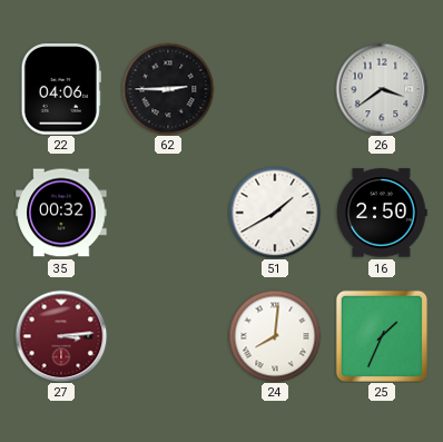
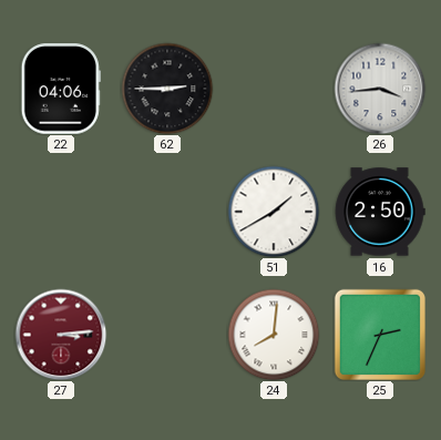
26: 3:39 -> 3:44 (380, 89)
35: 00:32 -> none (61, 213)
25: 1:34 -> 2:34 (379, 334)
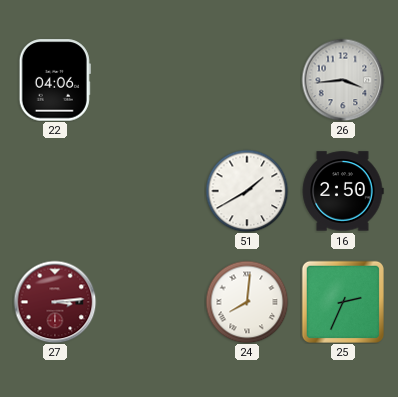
62: 2:45 -> none (167, 89)
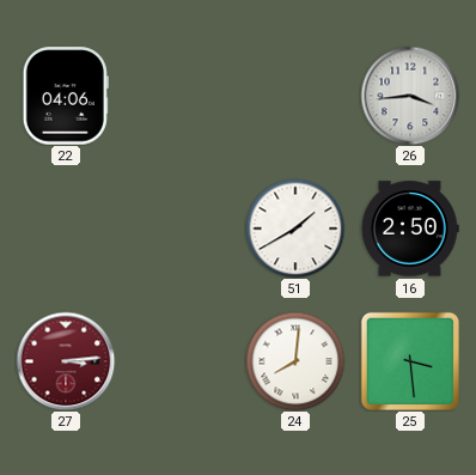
25: 2:34 -> 3:29 (409, 360)
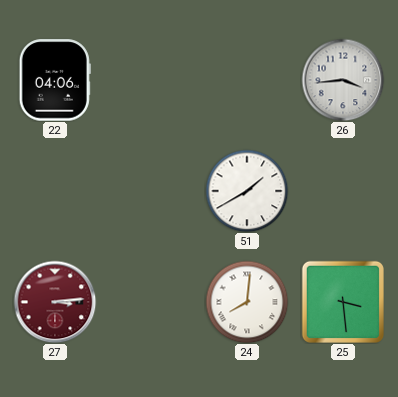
16: 2:50 -> none (410, 229)
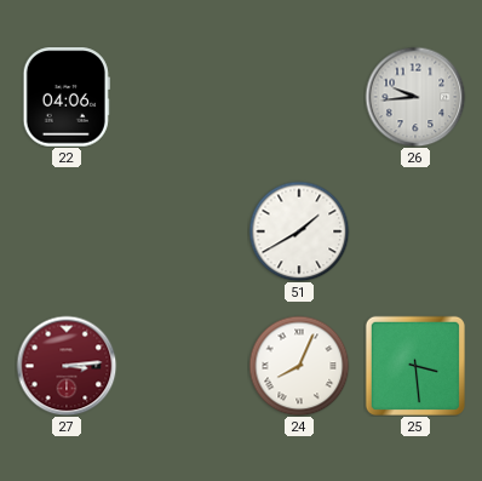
26: 3:44 -> 9:44 (415, 97)
24: 8:01 -> 8:04 (299, 366)
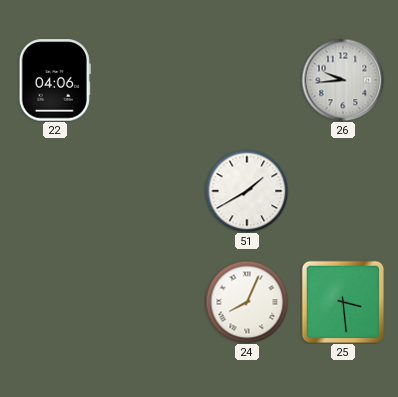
27: 3:14 -> none (67, 366)
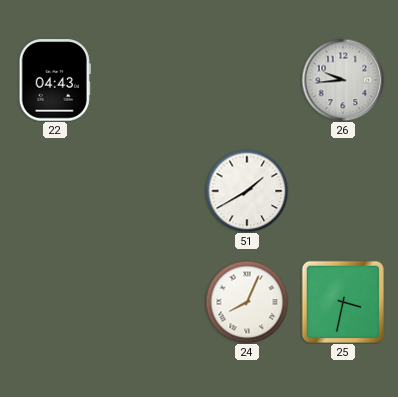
22: 04:06 -> 04:43 (55, 80)
25: 3:29 -> 3:32 (342, 301)
